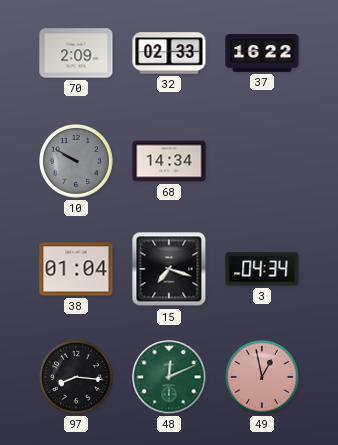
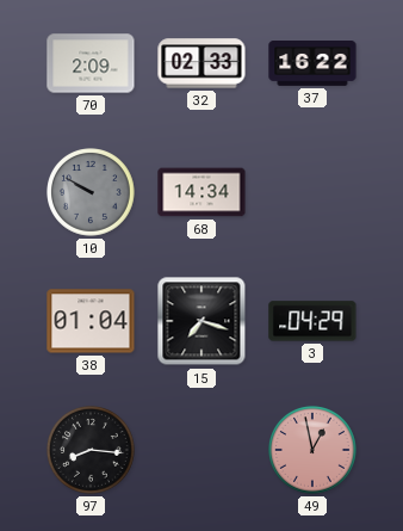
3: 04:34 -> 04:29 (312, 321)
48: 12:11 -> none (169, 377)
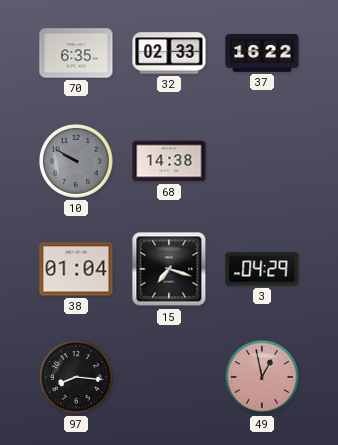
70: 2:09 -> 6:35 (76, 53)
68: 14:34 -> 14:38 (169, 161)
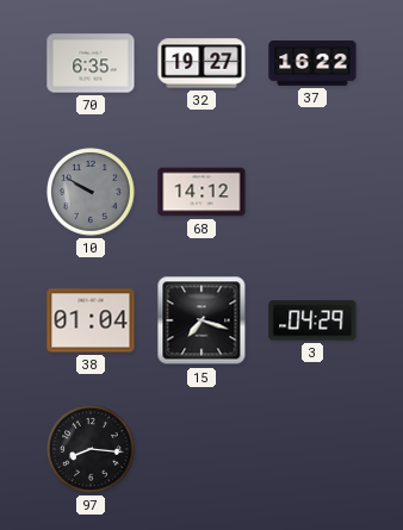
32: 02:33 -> 19:27 (201, 63)
68: 14:38 -> 14:12 (201, 192)
49: 12:58 -> none (262, 377)
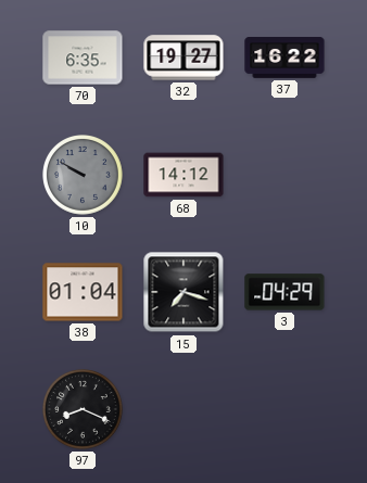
97: 8:16 -> 8:19 (83, 409)
